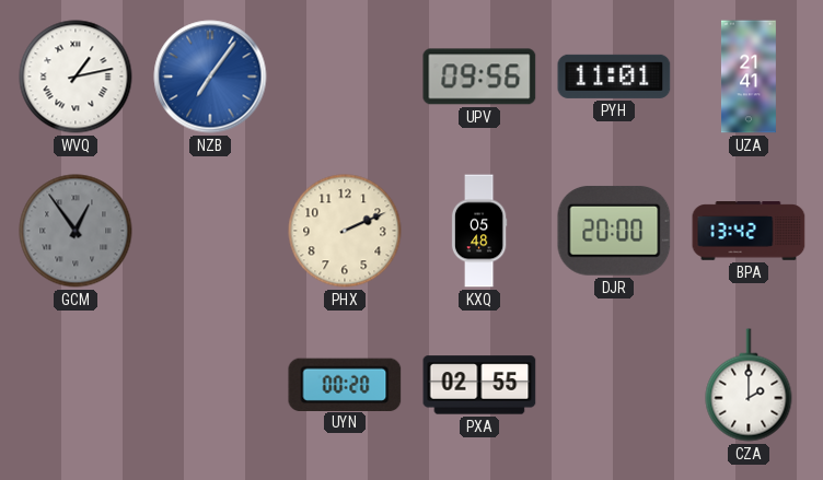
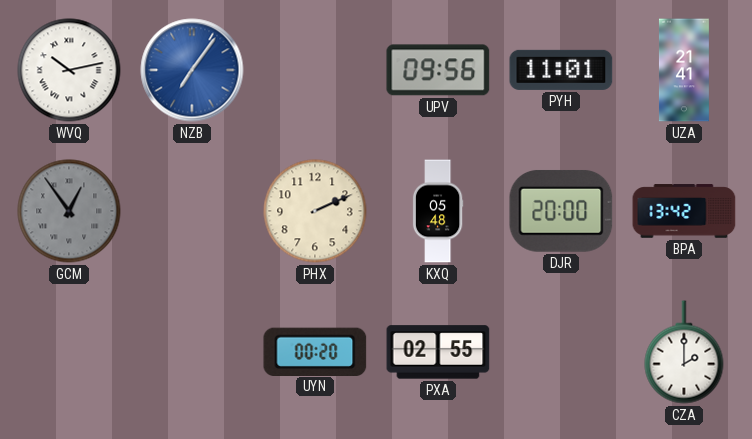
WVQ: 1:13 -> 10:13 (69, 70)
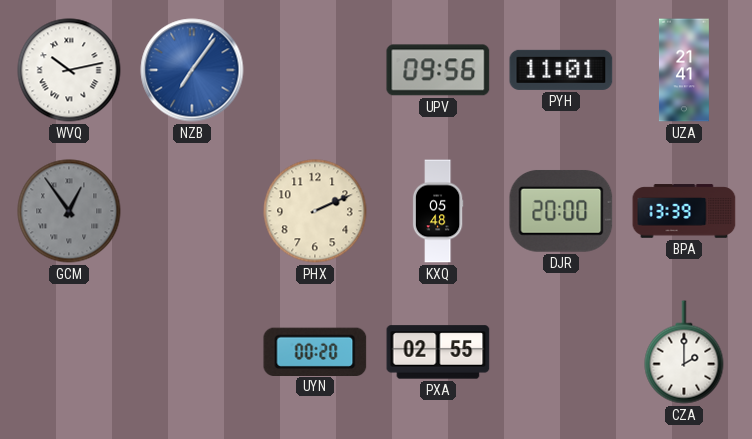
BPA: 13:42 -> 13:39 (684, 211)
